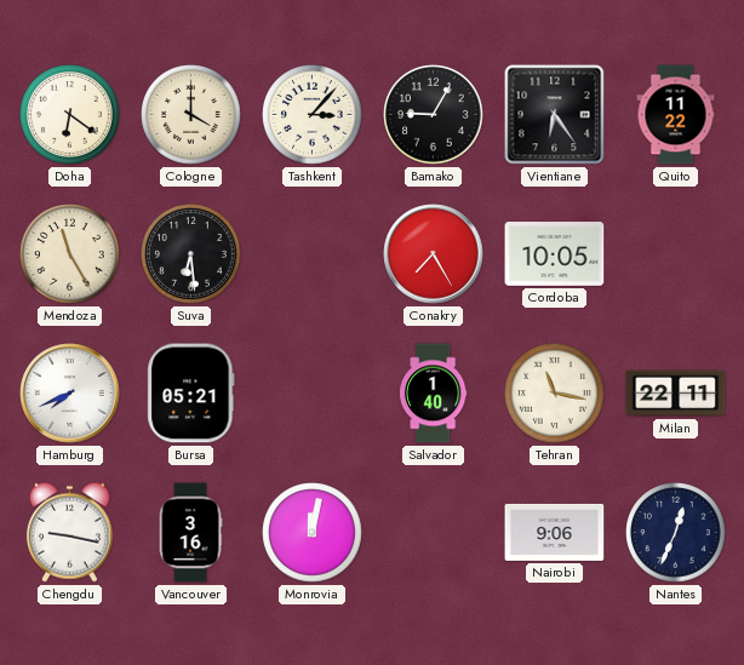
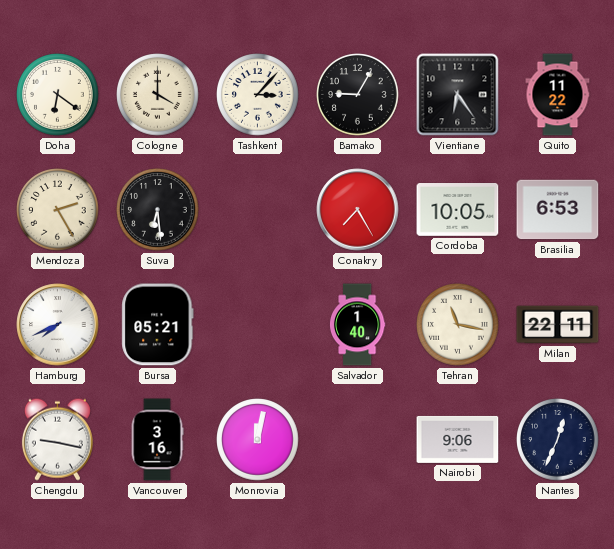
Mendoza: 11:25 -> 2:25 (58, 210)
Brasilia: none -> 6:53 (558, 210)
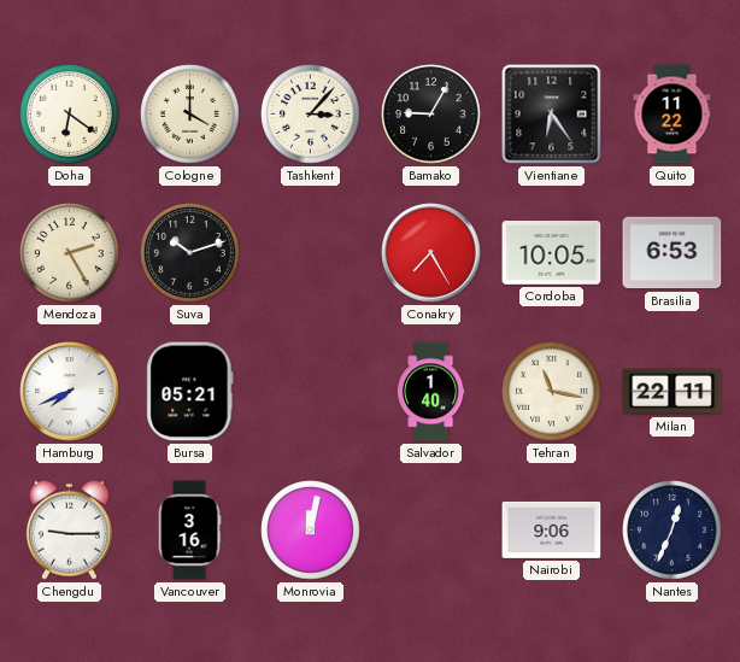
Suva: 6:29 -> 10:12 (190, 253)
Chengdu: 9:17 -> 9:15 (69, 529)
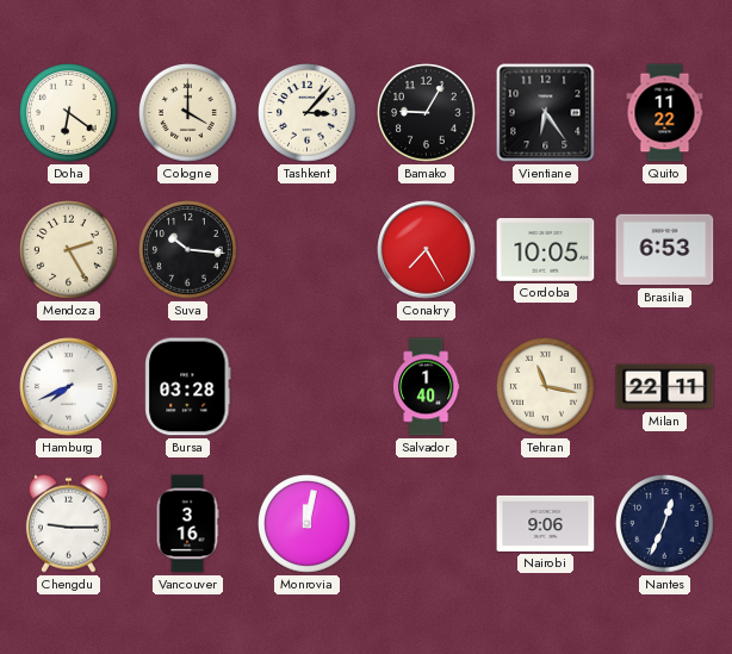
Suva: 10:12 -> 10:16 (188, 250)
Bursa: 05:21 -> 03:28 (188, 387)
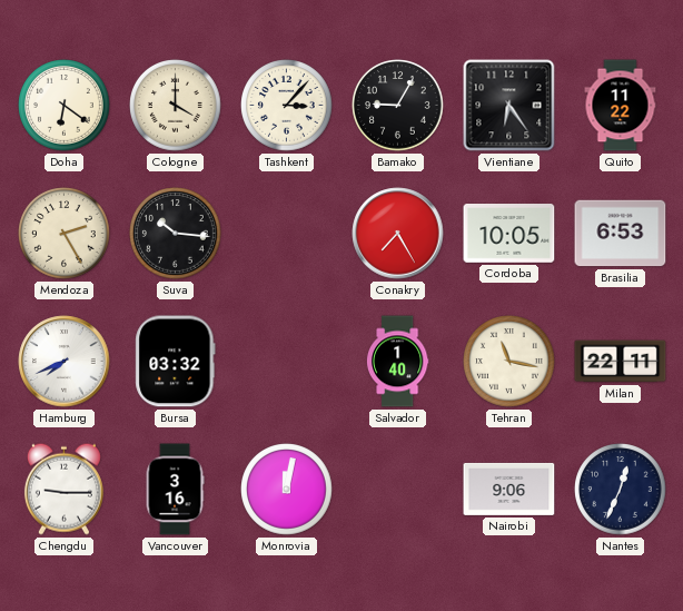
Bursa: 03:28 -> 03:32 (176, 362)
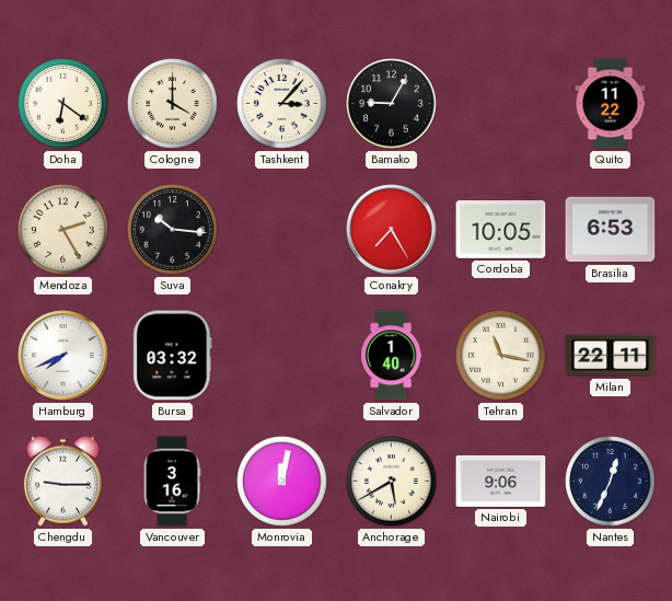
Vientiane: 6:24 -> none (509, 106)
Anchorage: none -> 5:40 (392, 482)
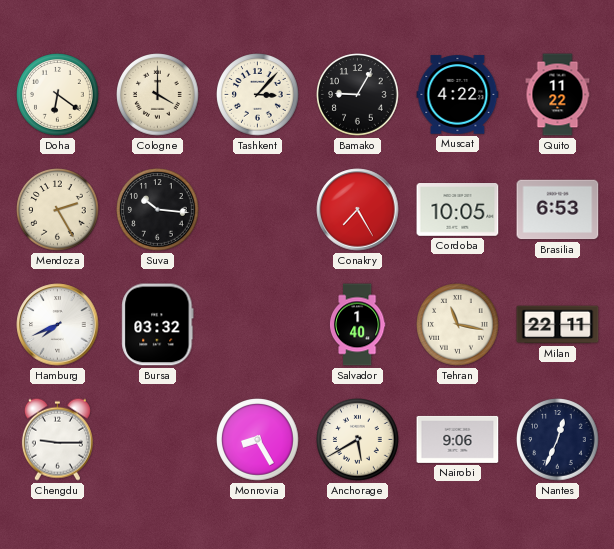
Muscat: none -> 4:22 (458, 95)
Vancouver: 3:16 -> none (172, 482)
Monrovia: 12:02 -> 8:25 (258, 440)
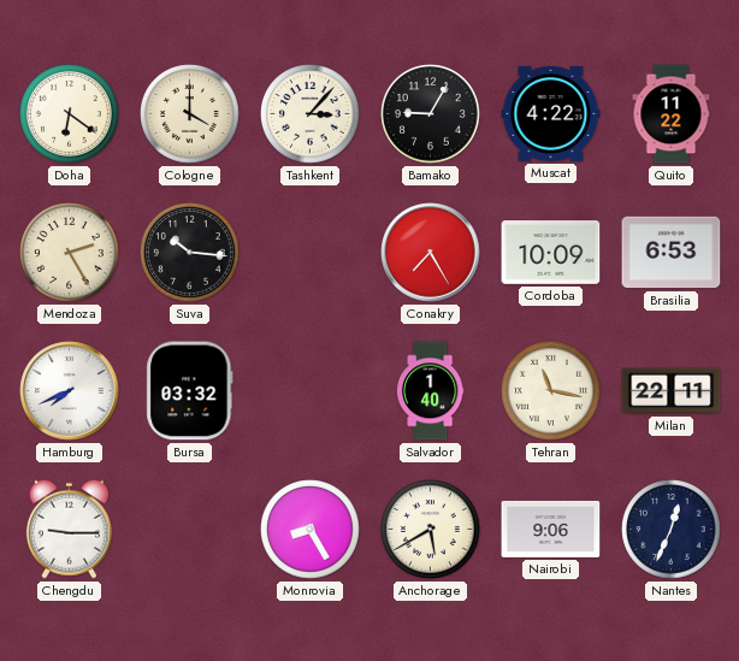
Cordoba: 10:05 -> 10:09 (551, 253)
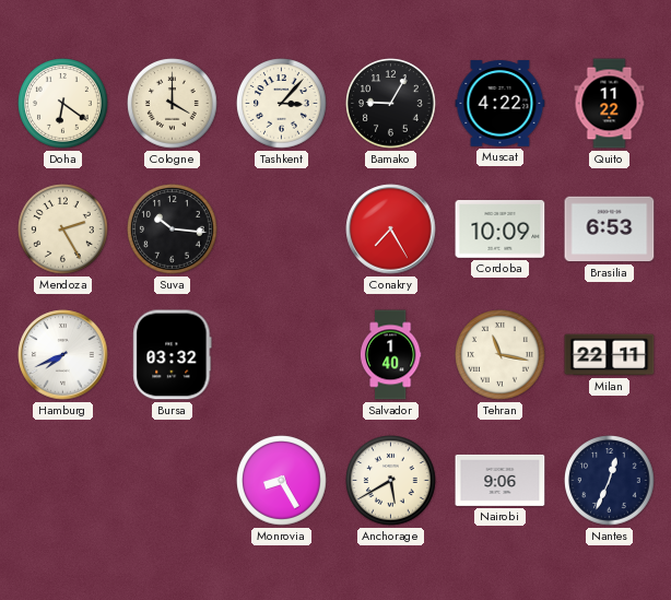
Chengdu: 9:15 -> none (69, 529)
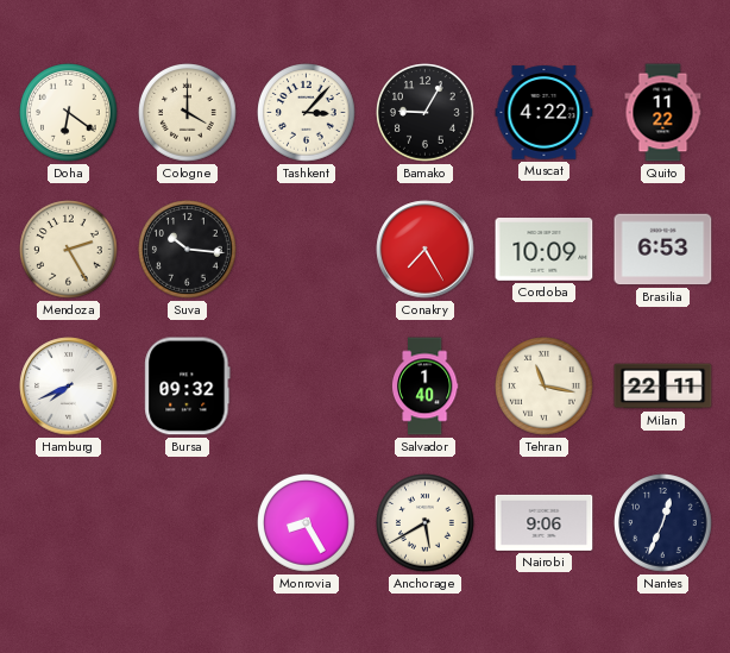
Bursa: 03:32 -> 09:32 (188, 387)
